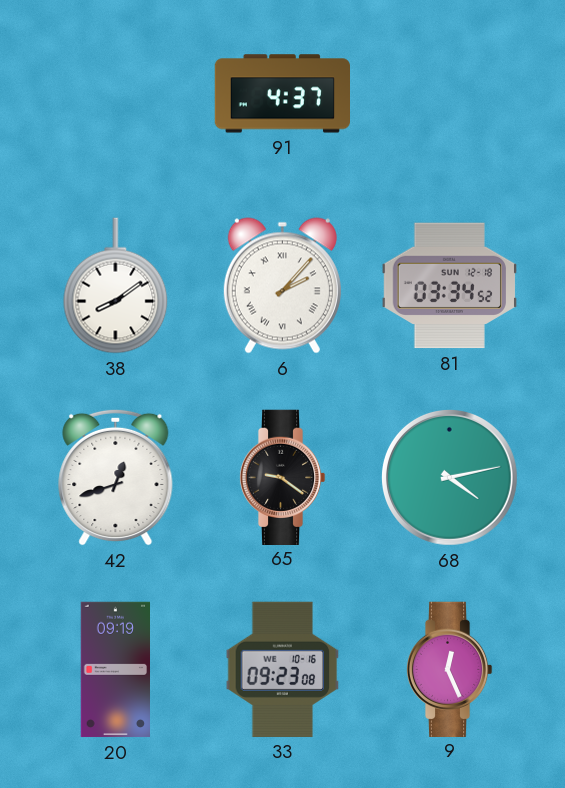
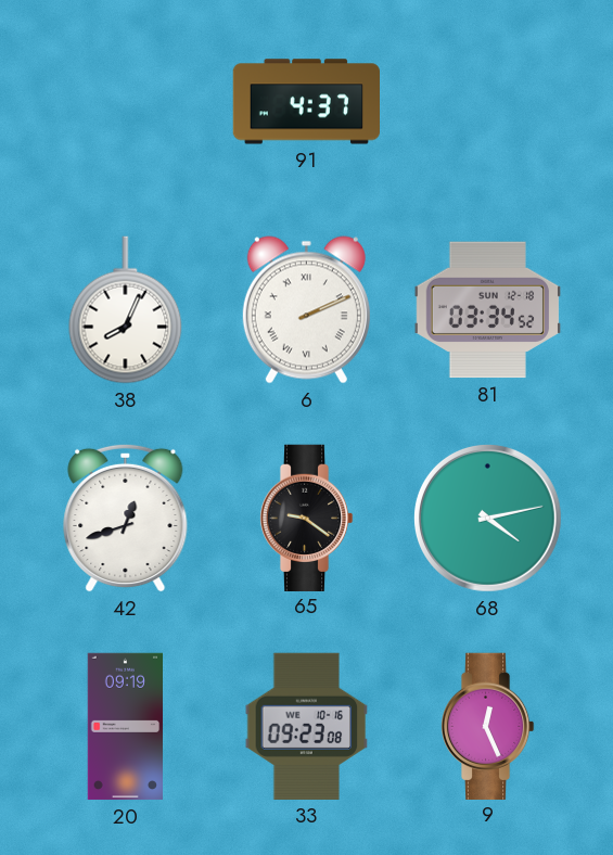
38: 8:09 -> 8:04 (126, 310)
6: 2:07 -> 2:11 (306, 310)
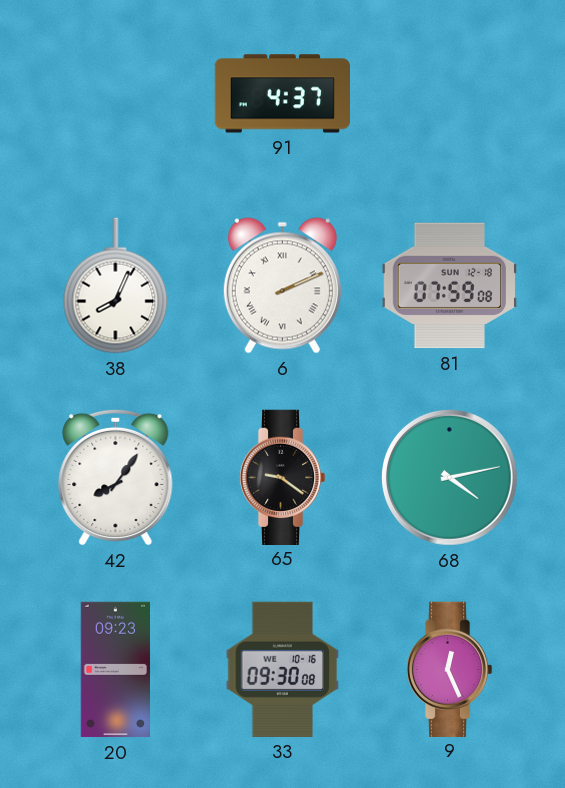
81: 03:34 -> 07:59 (449, 286)
42: 12:42 -> 8:06 (116, 477)
20: 09:19 -> 09:23 (115, 670)
33: 09:23 -> 09:30 (283, 669)
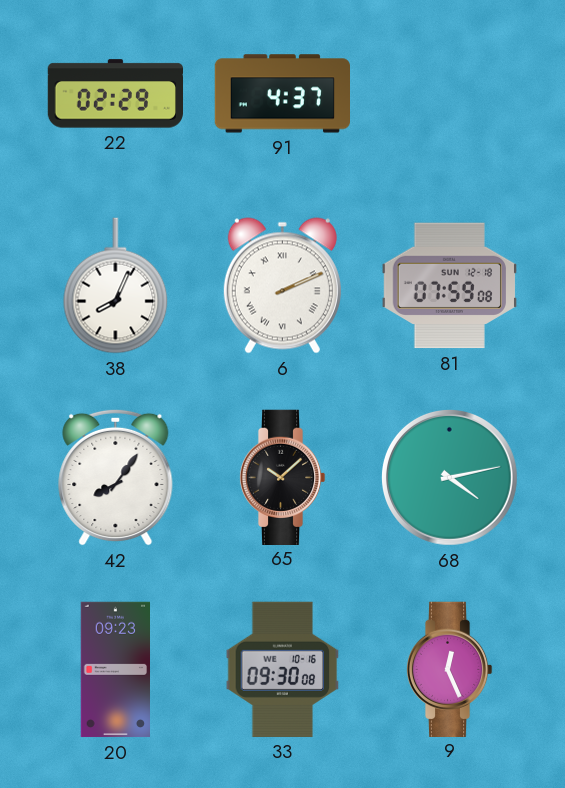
22: none -> 02:29 (115, 94)
65: 9:21 -> 10:08 (282, 477)
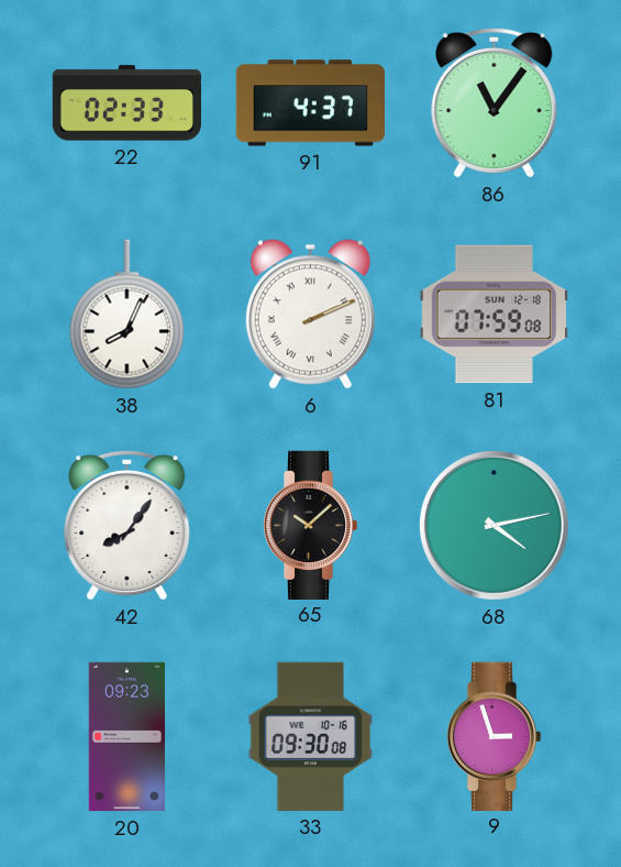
22: 02:29 -> 02:33 (126, 103)
86: none -> 11:06 (495, 102)
9: 12:26 -> 2:57 (494, 736)
